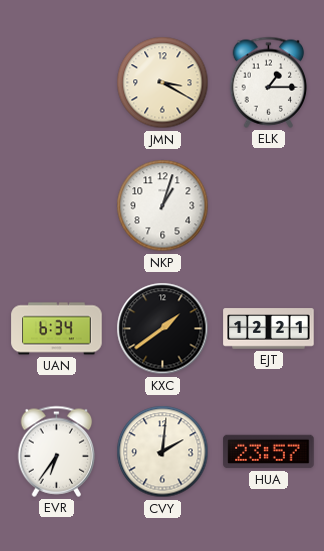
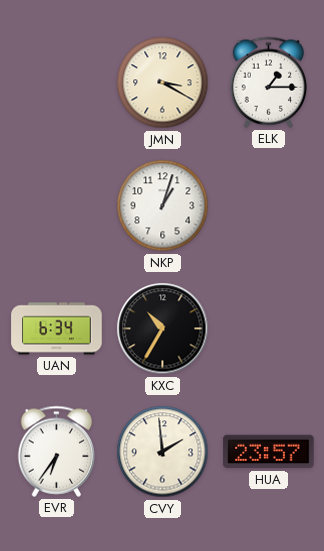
KXC: 1:39 -> 10:35 (163, 329)
EJT: 12:21 -> none (269, 329)
CVY: 2:01 -> 1:59 (163, 452)
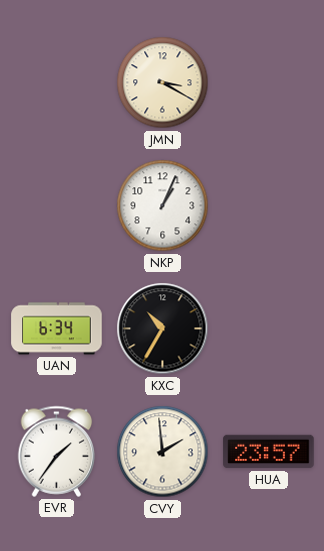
ELK: 1:15 -> none (269, 82)
NKP: 1:03 -> 1:04 (163, 206)
EVR: 6:36 -> 1:36 (57, 451)
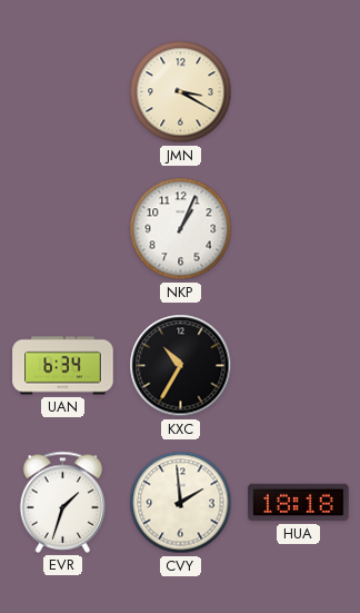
EVR: 1:36 -> 1:33 (63, 502)
HUA: 23:57 -> 18:18 (299, 503)
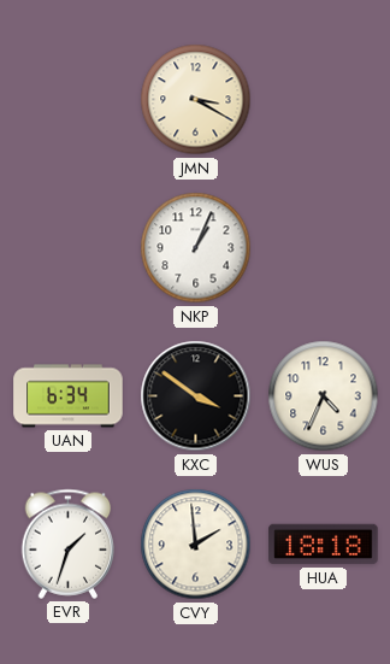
KXC: 10:35 -> 3:51 (196, 396)
WUS: none -> 4:34 (324, 396)
